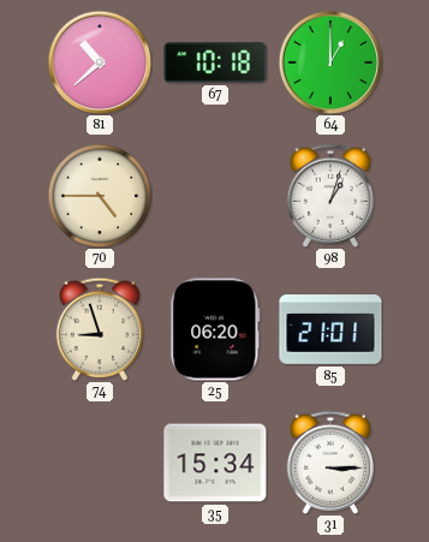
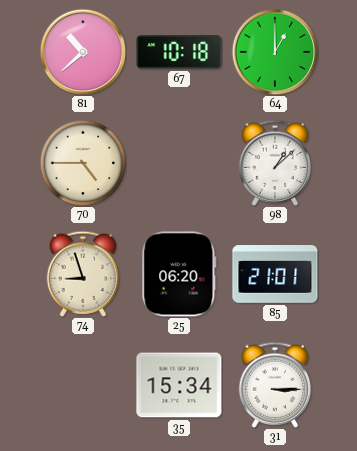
98: 1:03 -> 1:08 (275, 163)
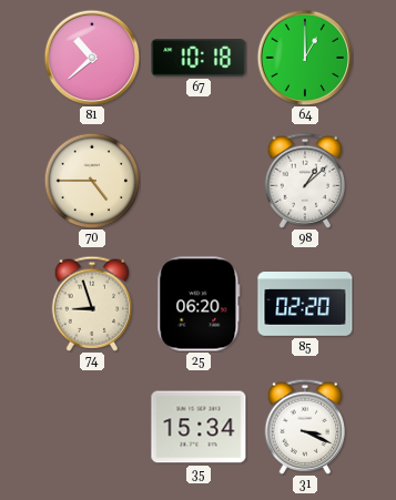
85: 21:01 -> 02:20 (305, 305)
31: 3:15 -> 3:19 (305, 427)
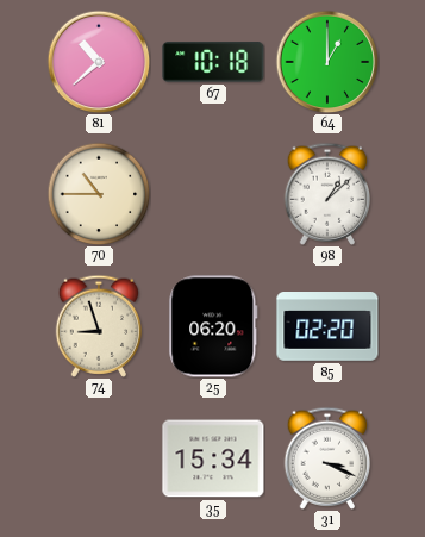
70: 4:45 -> 10:45 (99, 194)
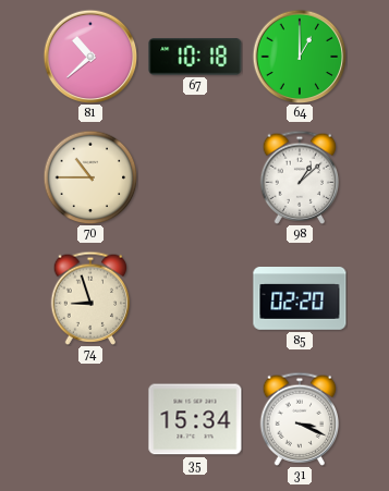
25: 06:20 -> none (213, 326)
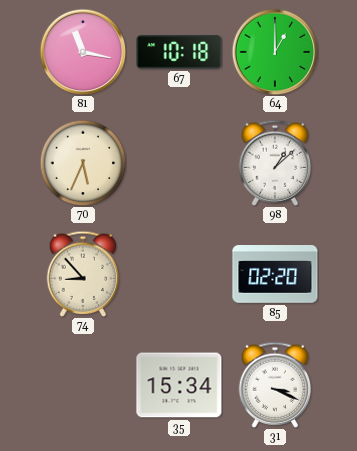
81: 10:38 -> 11:17 (83, 52)
70: 10:45 -> 5:34 (83, 163)
74: 8:57 -> 8:53 (83, 274)
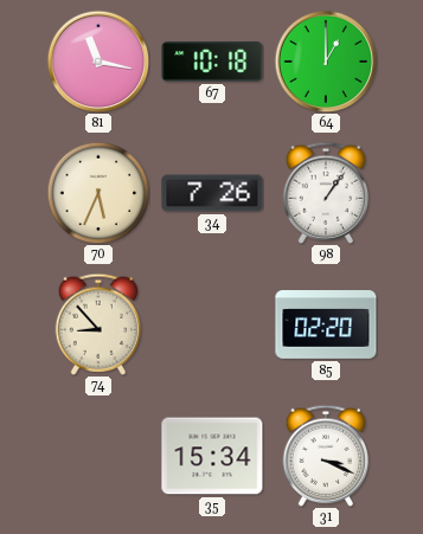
34: none -> 7:26 (212, 193)
98: 1:08 -> 1:06 (326, 193)
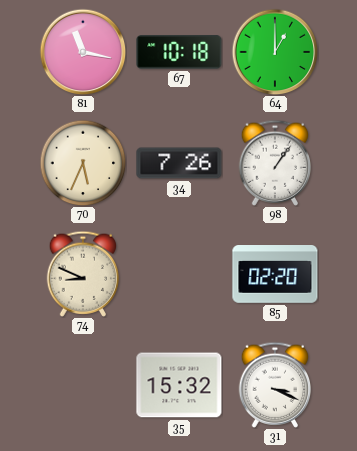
74: 8:53 -> 8:49 (83, 274)
35: 15:34 -> 15:32 (179, 385)
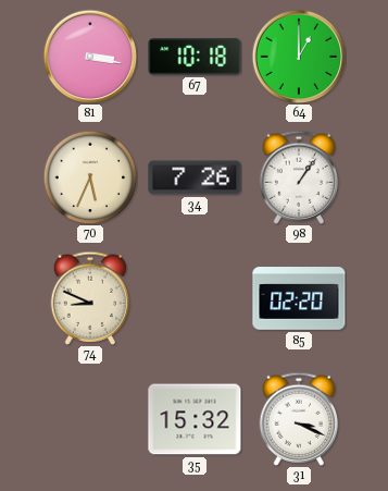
81: 11:17 -> 3:17 (90, 57)
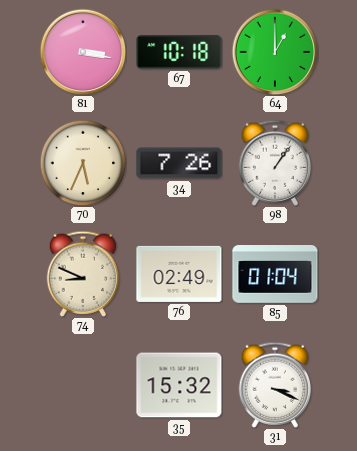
76: none -> 02:49 (179, 274)
85: 02:20 -> 01:04 (275, 275)
